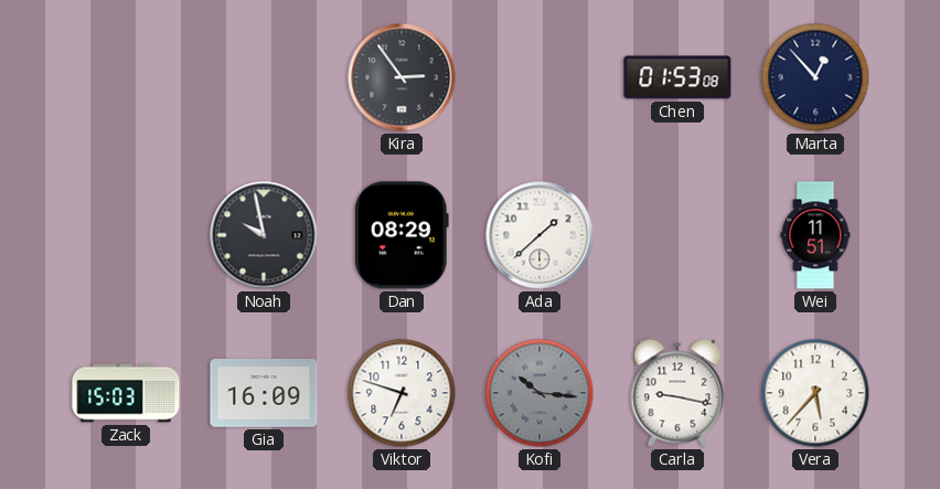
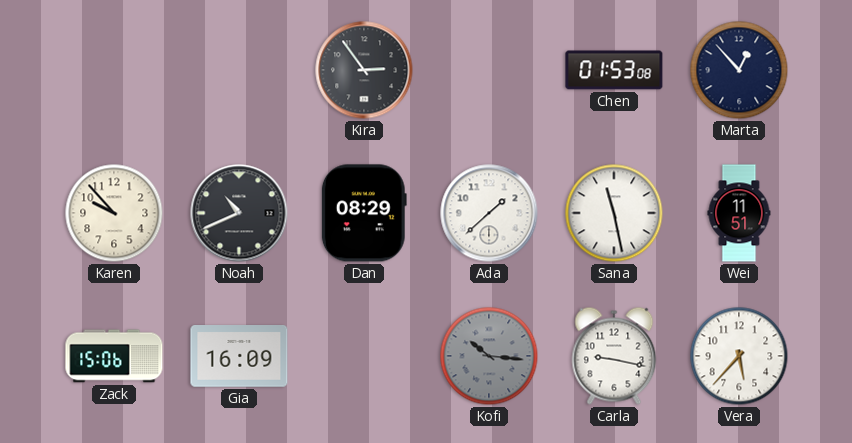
Karen: none -> 9:53 (114, 213)
Noah: 9:58 -> 10:41 (239, 213)
Sana: none -> 11:28 (614, 213)
Zack: 15:03 -> 15:06 (114, 356)
Viktor: 6:48 -> none (402, 393)
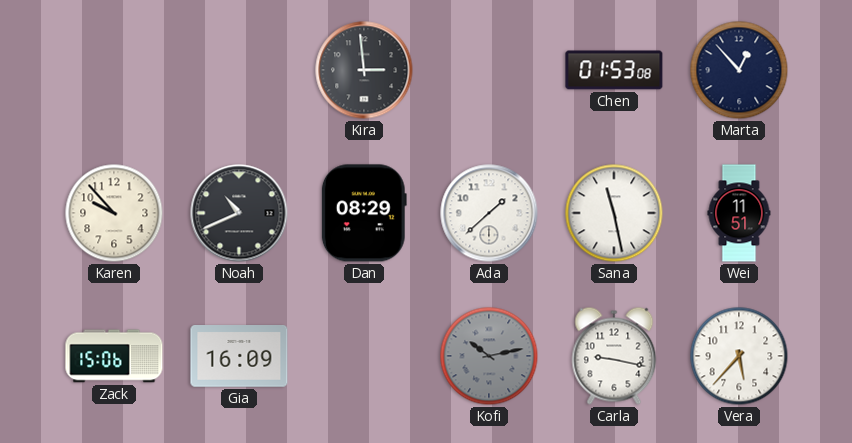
Kira: 2:54 -> 2:59 (364, 70)
Kofi: 10:16 -> 10:13 (489, 356)
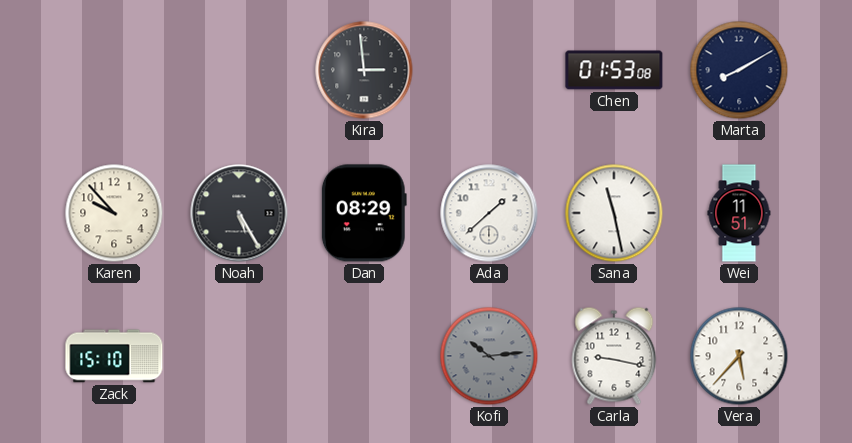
Marta: 12:53 -> 8:10 (739, 70)
Noah: 10:41 -> 5:25 (239, 213)
Zack: 15:06 -> 15:10 (114, 356)
Gia: 16:09 -> none (239, 356)
Kofi: 10:13 -> 10:14 (489, 356)
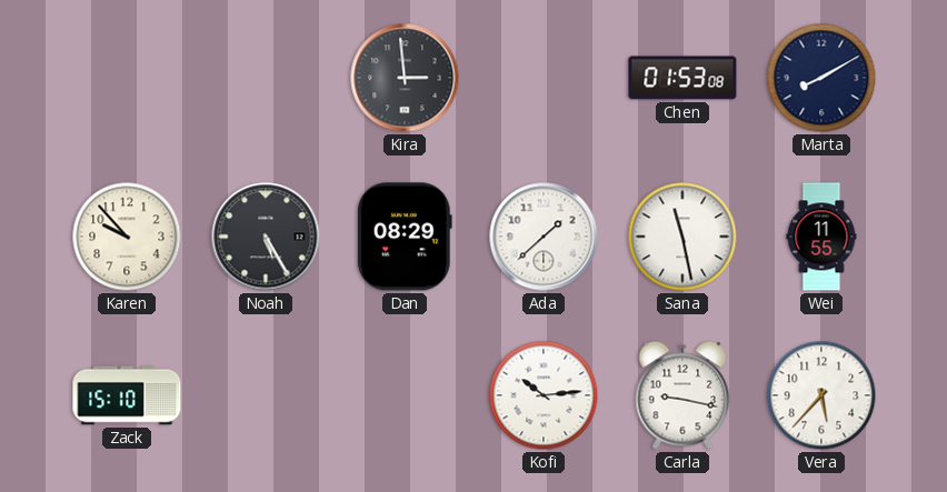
Wei: 11:51 -> 11:55 (821, 237)
Kofi dial: grey -> white (544, 395)
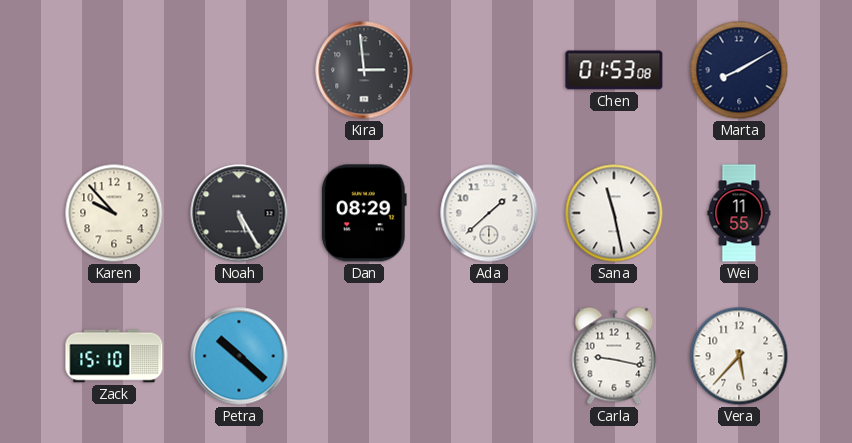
Petra: none -> 10:22 (239, 356)
Kofi: 10:14 -> none (544, 395)
